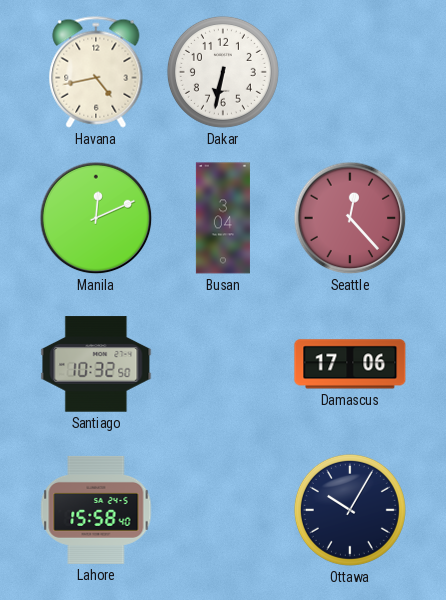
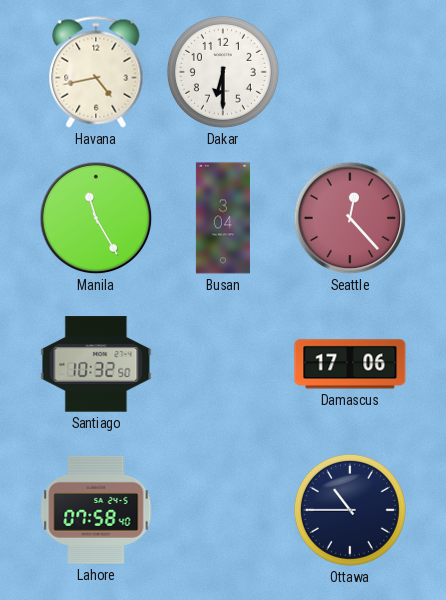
Dakar: 6:32 -> 6:30 (223, 72)
Manila: 12:11 -> 11:25 (96, 218)
Lahore: 15:58 -> 07:58 (96, 510)
Ottawa: 10:05 -> 10:45 (350, 510)
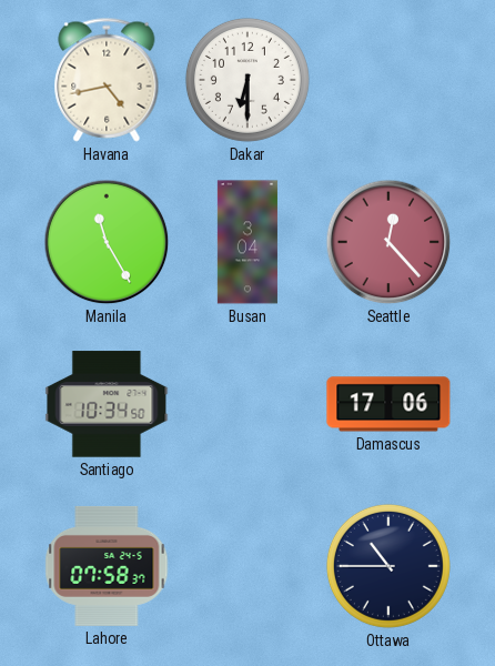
Santiago: 10:32 -> 10:34 (107, 404)
Lahore: 07:58:40 -> 07:58:37 (107, 566)
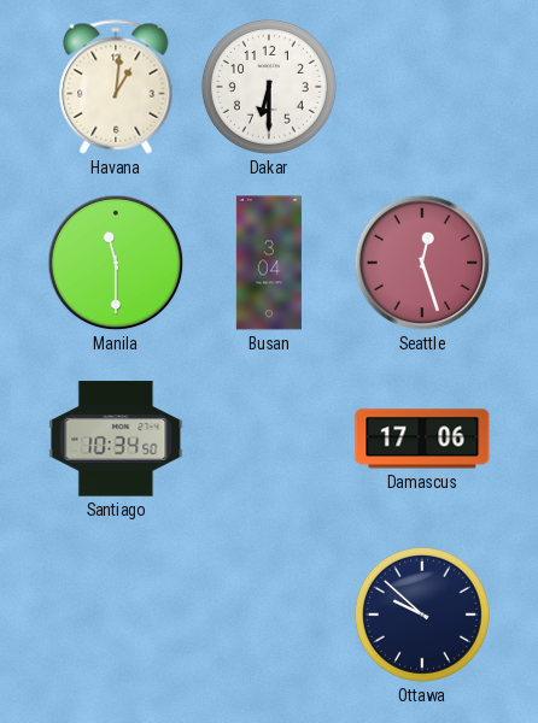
Havana: 4:43 -> 1:01 (116, 87)
Manila: 11:25 -> 11:30 (116, 263)
Seattle: 12:23 -> 12:27 (422, 263)
Lahore: 07:58 -> none (107, 566)
Ottawa: 10:45 -> 9:52 (422, 615)
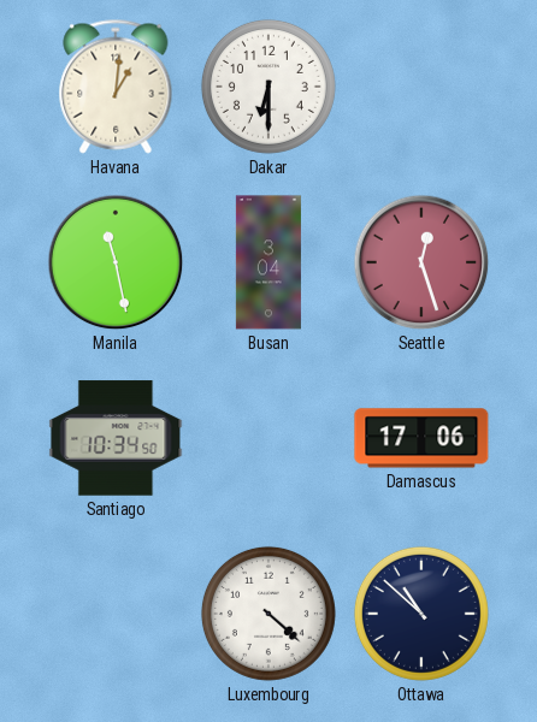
Manila: 11:30 -> 11:28 (116, 262)
Luxembourg: none -> 4:22 (268, 614)
Ottawa: 9:52 -> 10:52 (421, 614)
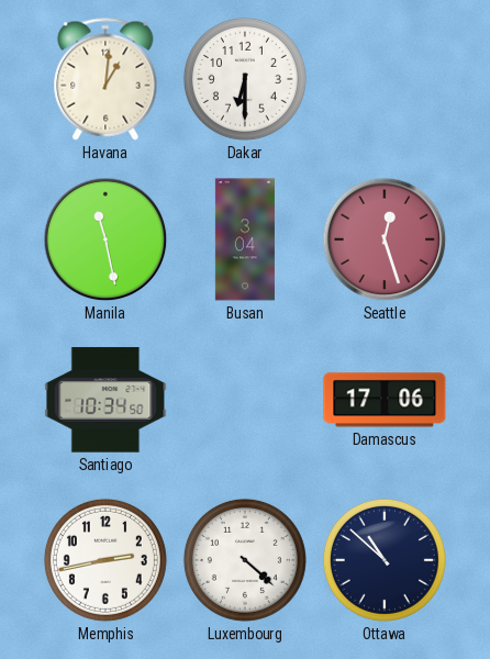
Memphis: none -> 2:43 (105, 560)
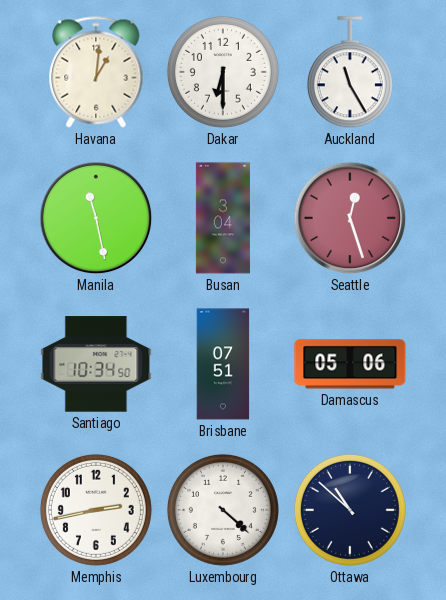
Auckland: none -> 11:25 (350, 73)
Brisbane: none -> 07:51 (223, 364)
Damascus: 17:06 -> 05:06 (350, 364)
